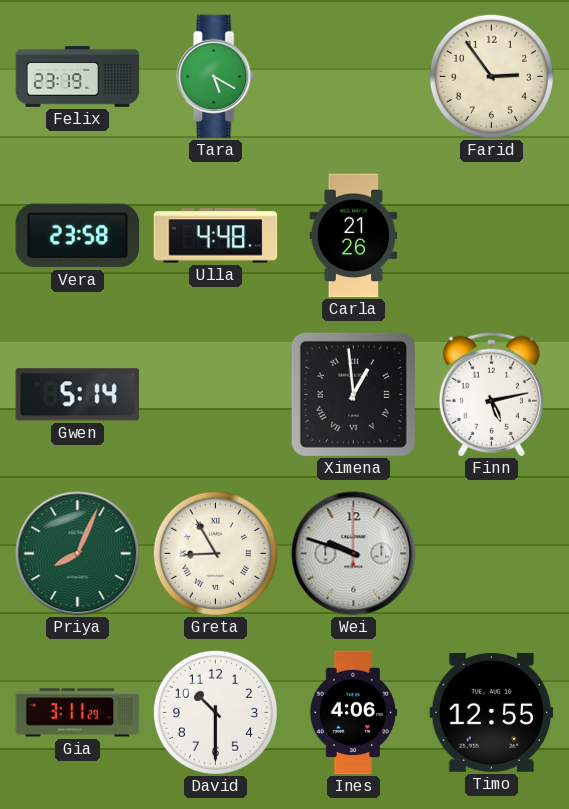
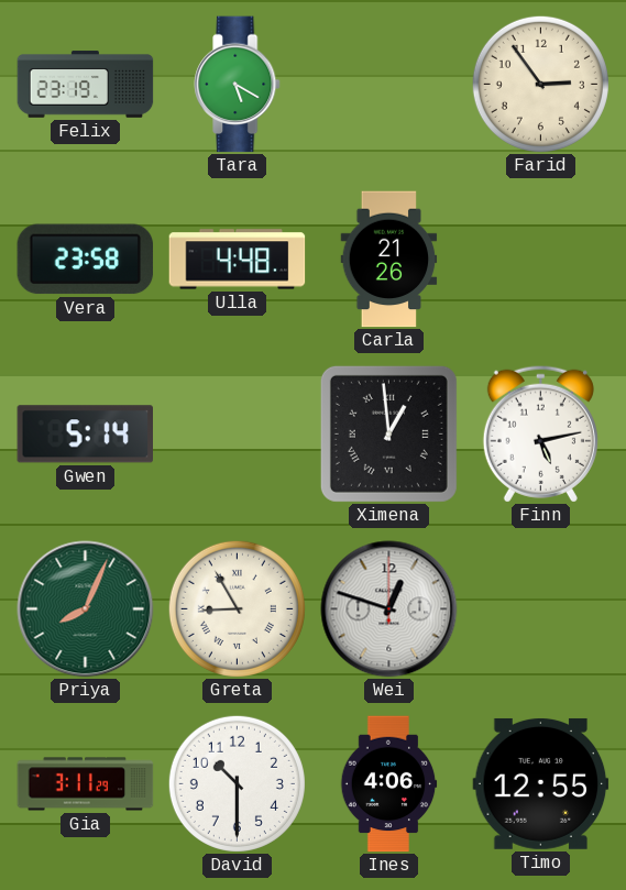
Wei: 9:48 -> 12:48 (389, 609)
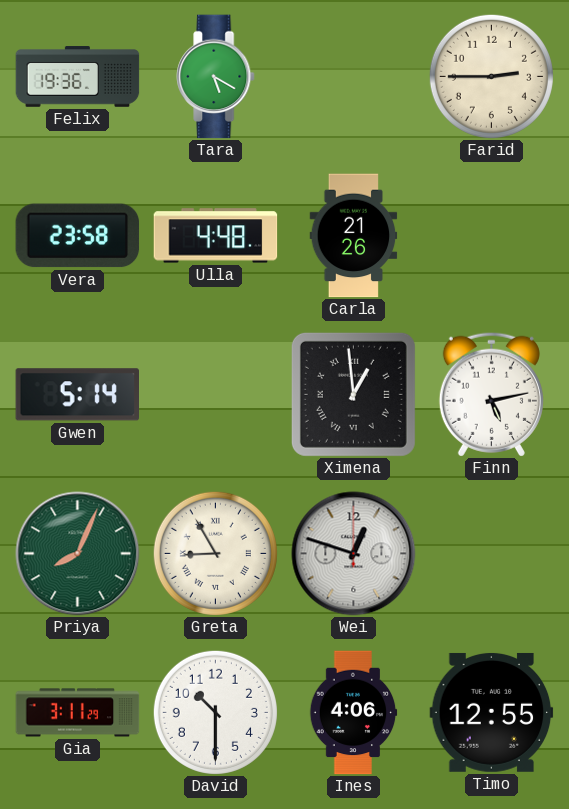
Felix: 23:19 -> 19:36 (78, 77)
Farid: 2:54 -> 2:45 (491, 76)
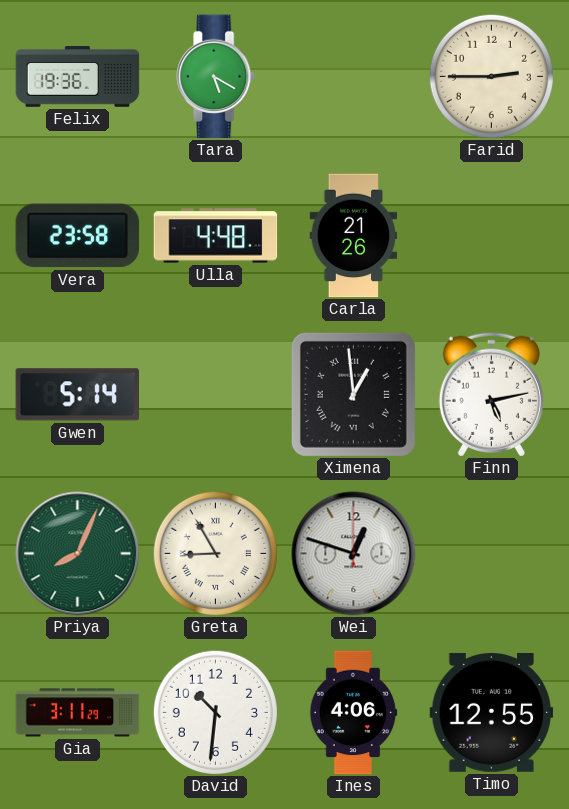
David: 10:30 -> 10:31 (215, 712)
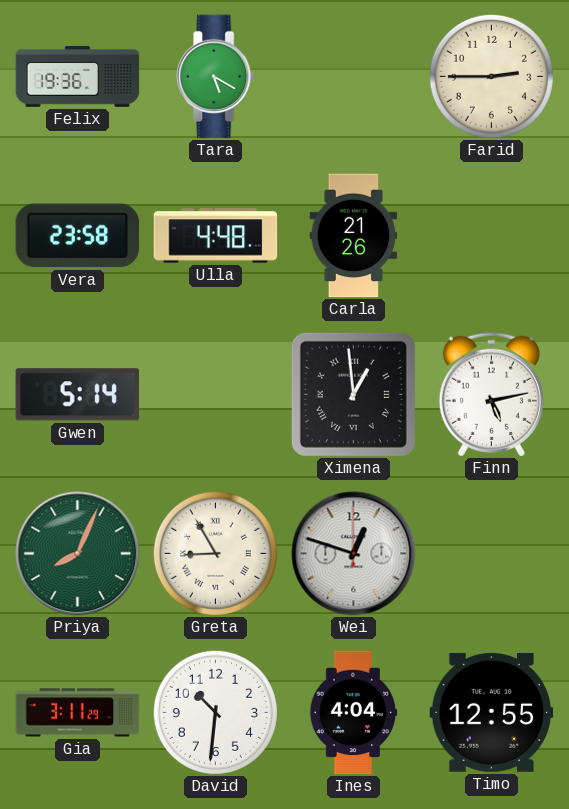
Ines: 4:06 -> 4:04 (353, 713)
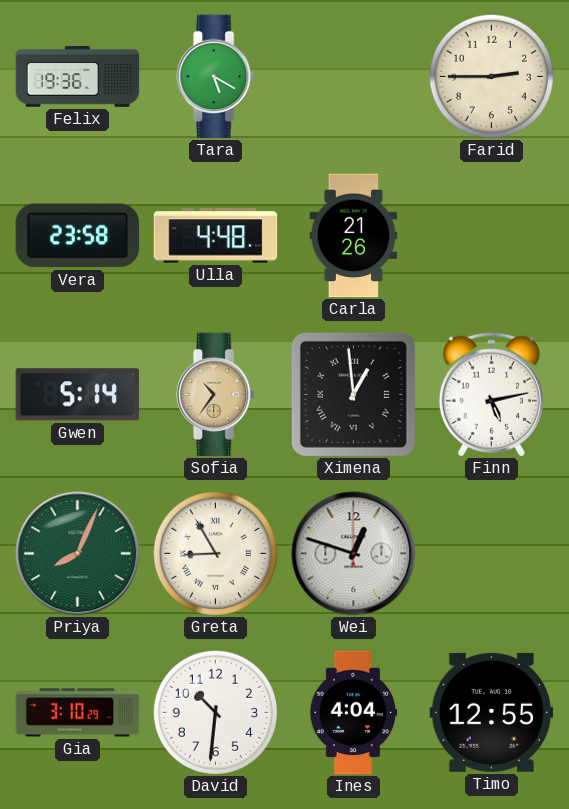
Sofia: none -> 10:36 (216, 395)
Gia: 3:11 -> 3:10 (78, 713)
